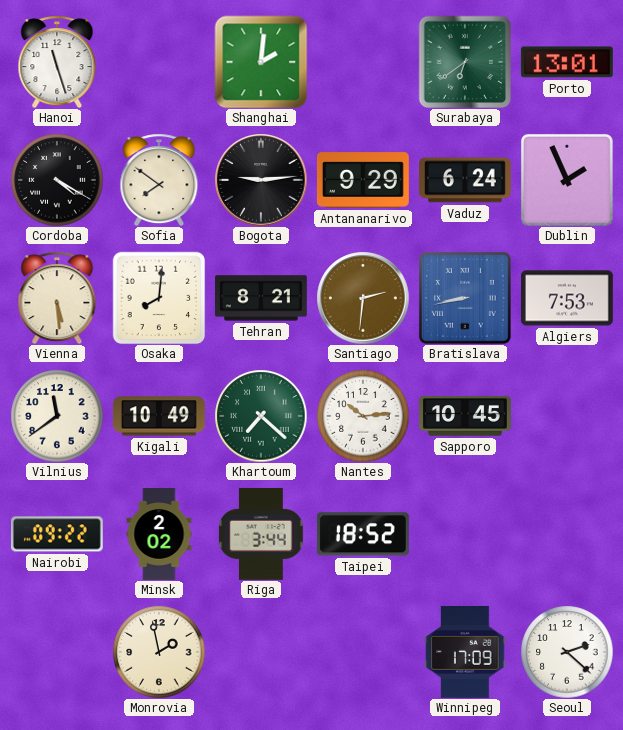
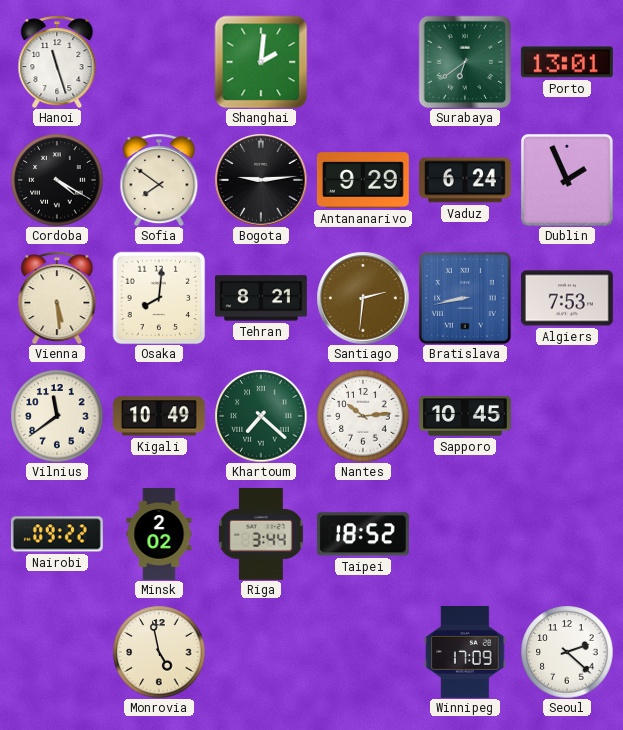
Monrovia: 1:58 -> 4:58 (159, 652)
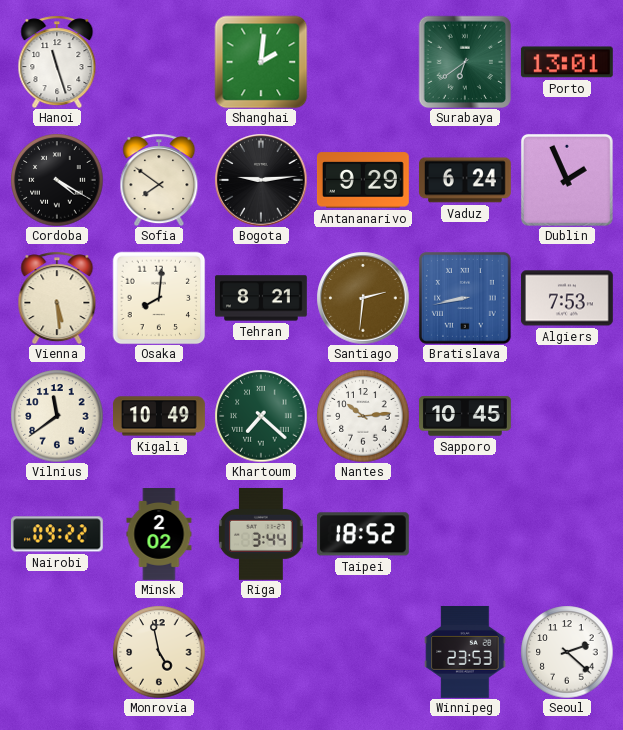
Winnipeg: 17:09 -> 23:53 (465, 652)
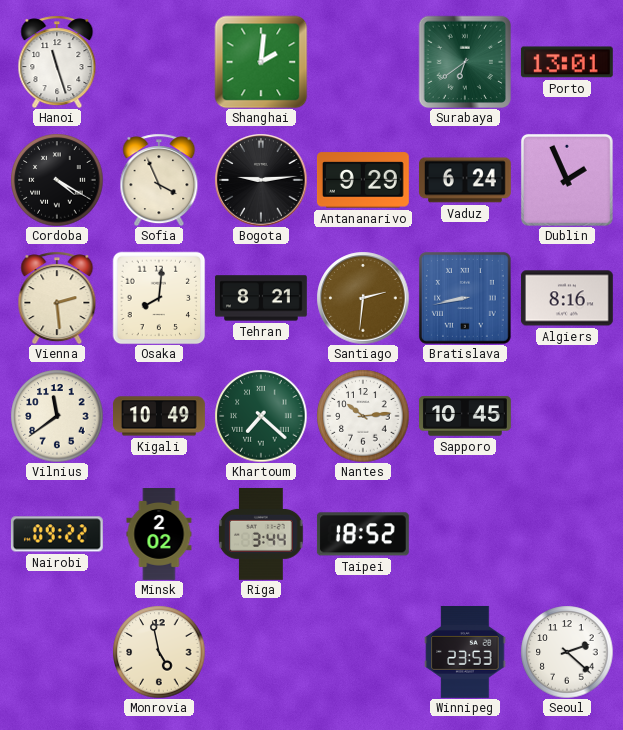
Sofia: 7:51 -> 3:56 (159, 180)
Vienna: 5:29 -> 2:29 (57, 298)
Algiers: 7:53 -> 8:16 (567, 298)
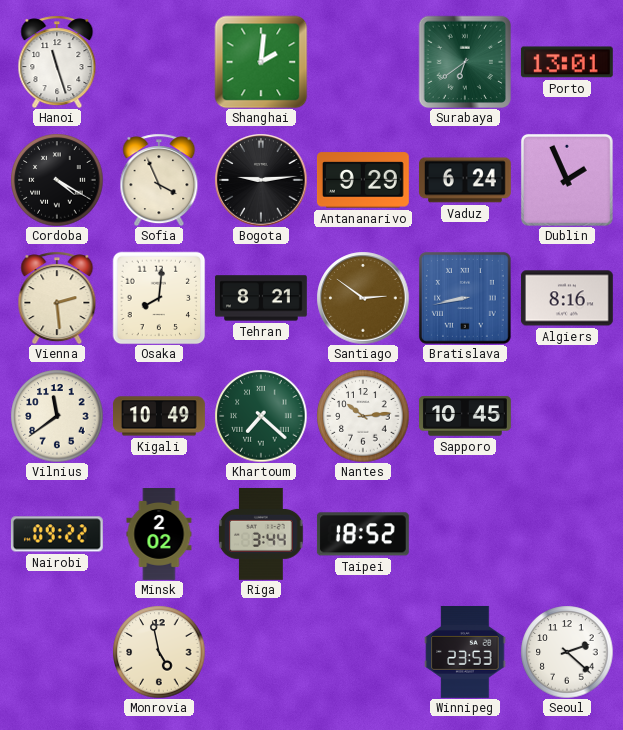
Santiago: 2:31 -> 2:51 (363, 298)
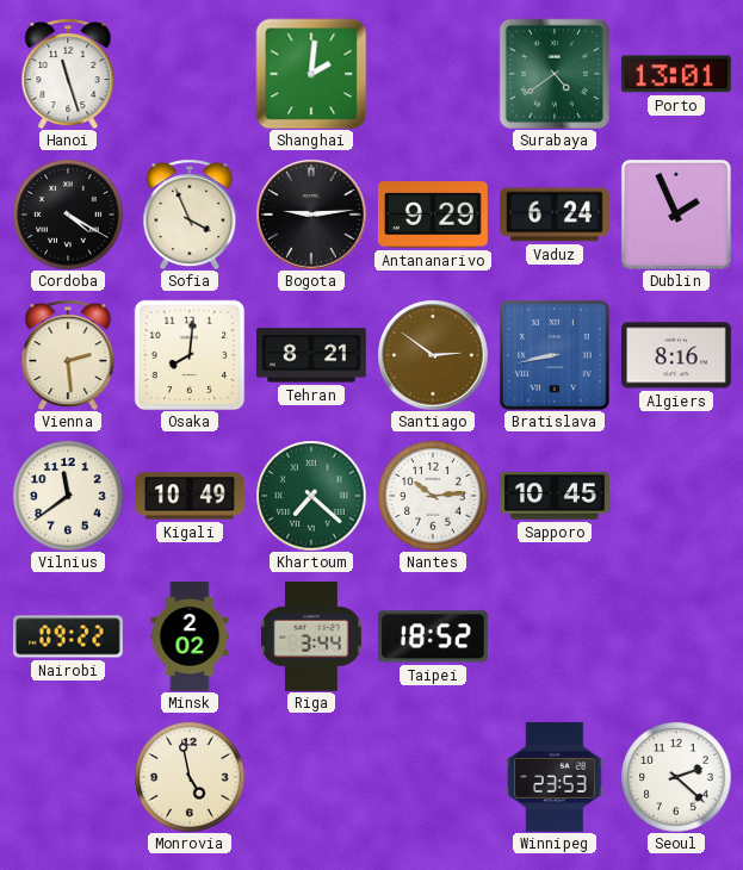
Surabaya: 6:39 -> 4:39 (555, 74)
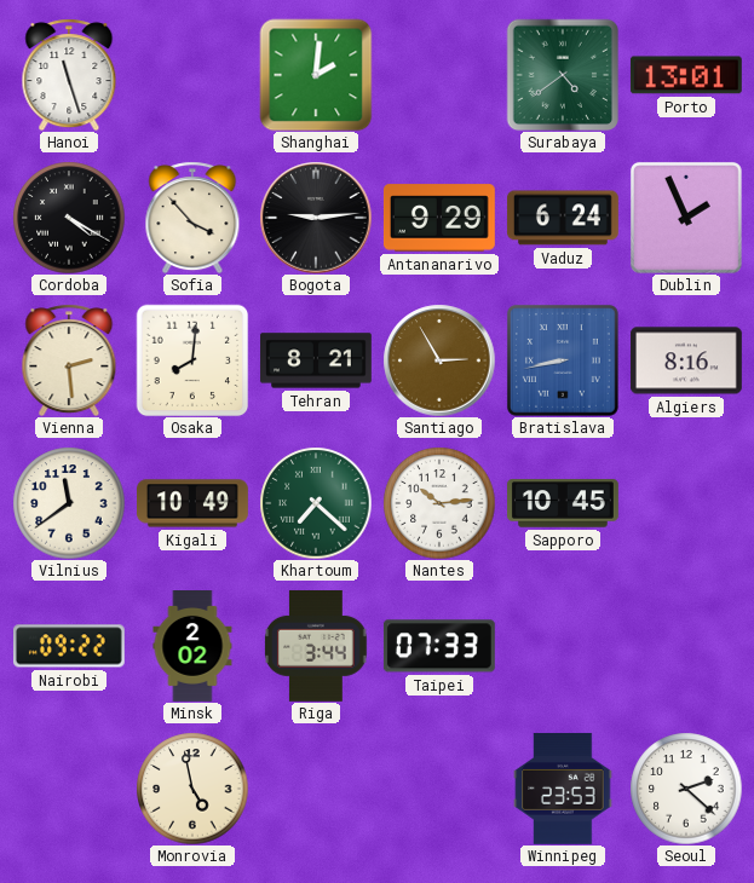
Sofia: 3:56 -> 3:53 (192, 218)
Santiago: 2:51 -> 2:55 (439, 360)
Taipei: 18:52 -> 07:33 (439, 646)
